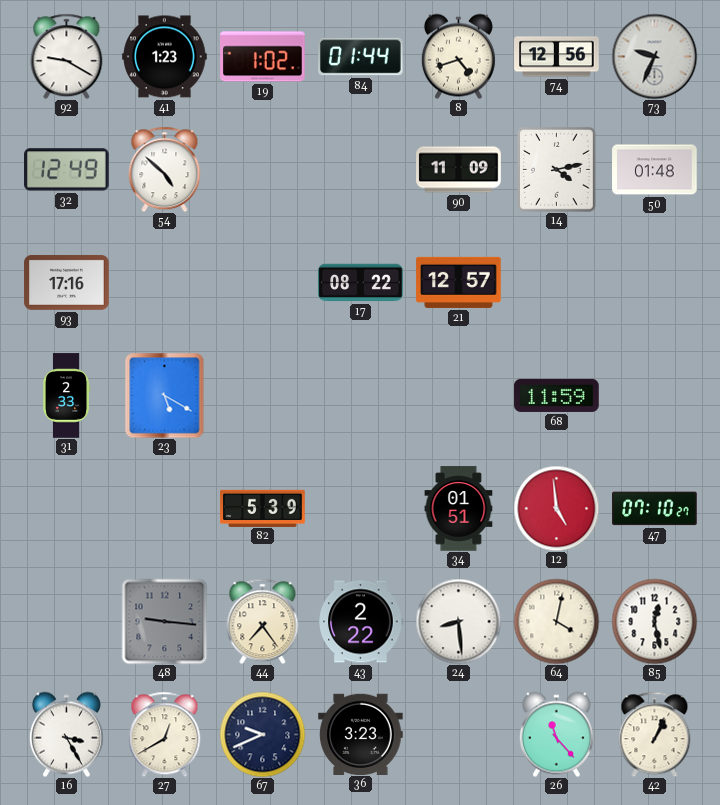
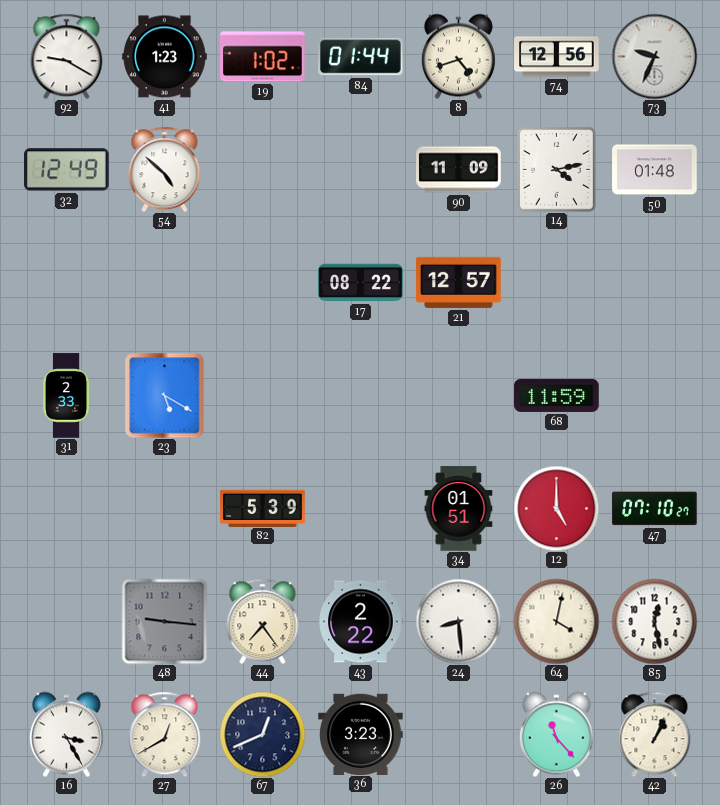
93: 17:16 -> none (67, 282)
12: 4:59 -> 5:00 (556, 508)
67: 9:41 -> 12:41 (262, 734)
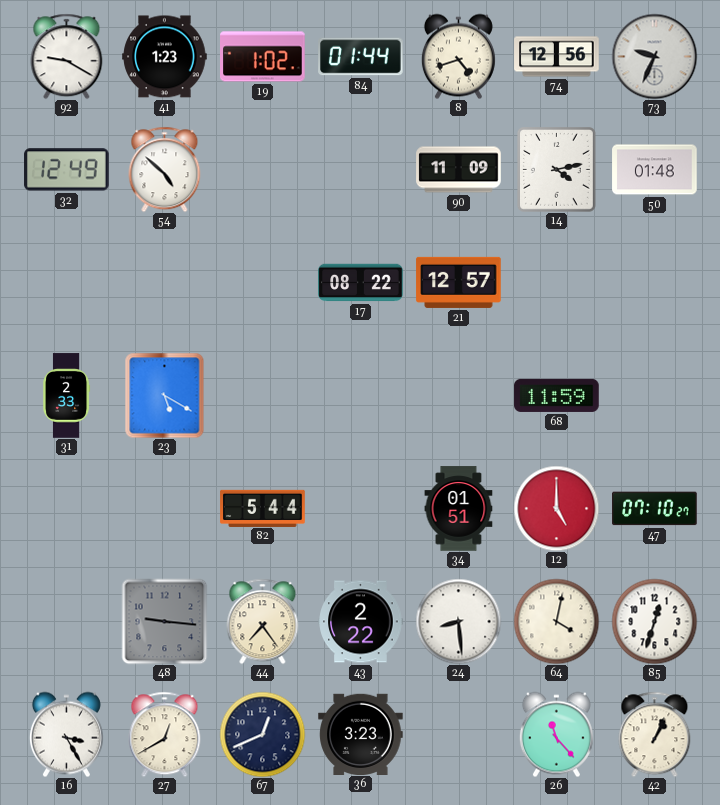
82: 5:39 -> 5:44 (263, 508)
85: 12:28 -> 12:33 (654, 621)
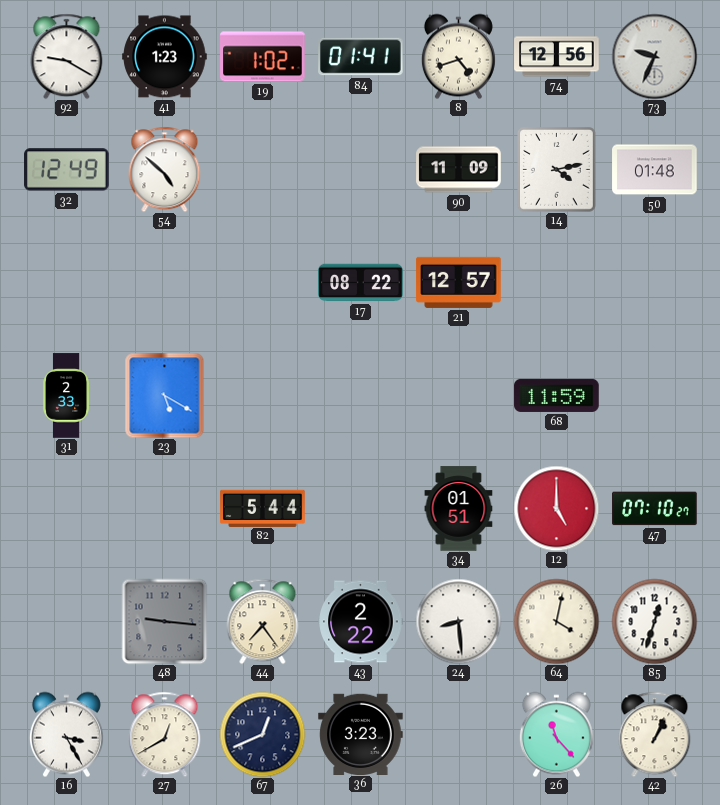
84: 01:44 -> 01:41 (361, 57)
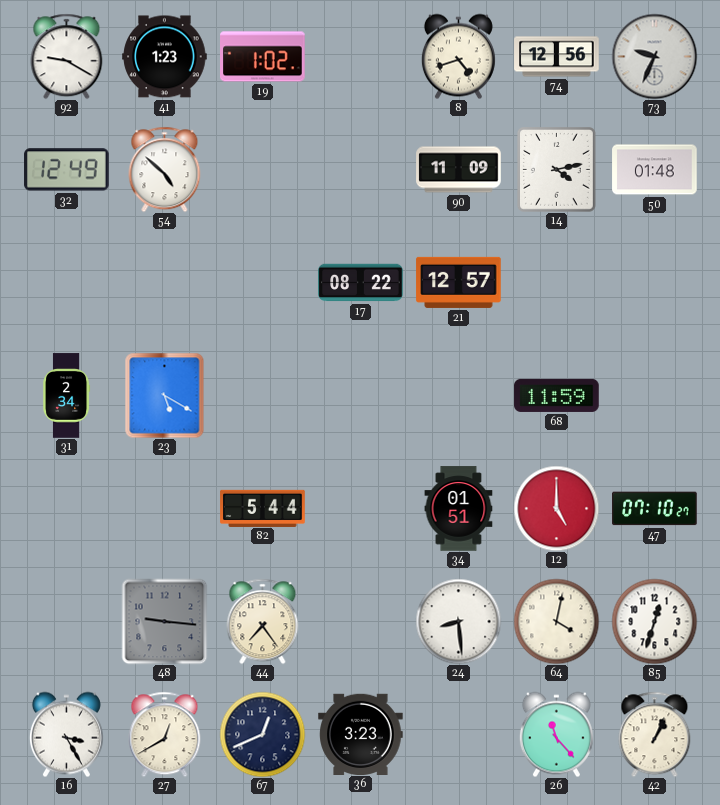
84: 01:41 -> none (361, 57)
31: 2:33 -> 2:34 (66, 396)
43: 2:22 -> none (361, 622)
